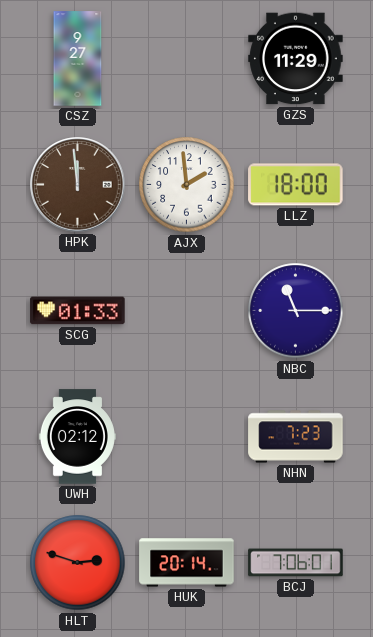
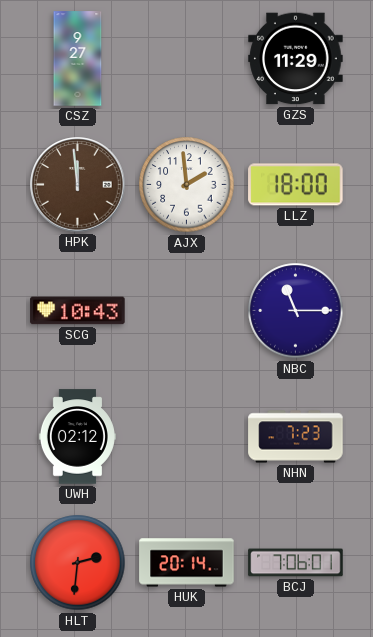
SCG: 01:33 -> 10:43 (78, 311)
HLT: 2:48 -> 2:31 (78, 563)
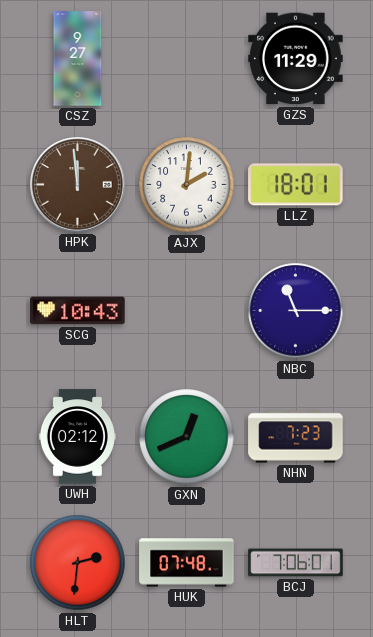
AJX: 1:59 -> 2:01 (187, 185)
LLZ: 18:00 -> 18:01 (296, 185)
GXN: none -> 12:41 (187, 437)
HUK: 20:14 -> 07:48 (187, 563)
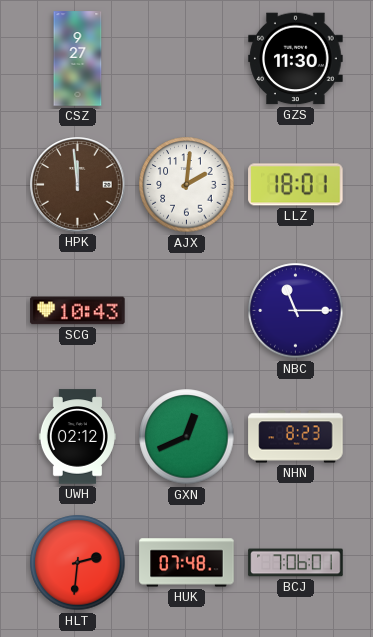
GZS: 11:29 -> 11:30 (296, 59)
NHN: 7:23 -> 8:23 (296, 437)
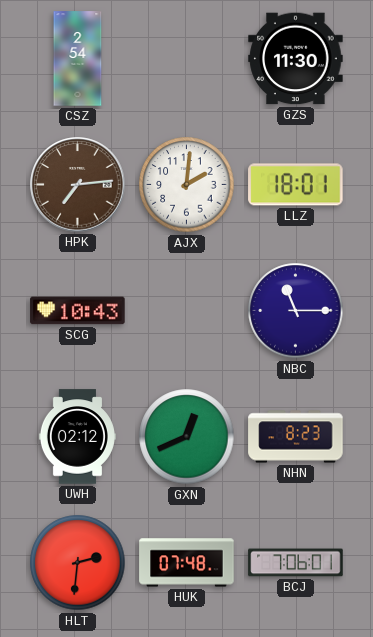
CSZ: 9:27 -> 2:54 (78, 59)
HPK: 11:59 -> 7:14 (78, 185)
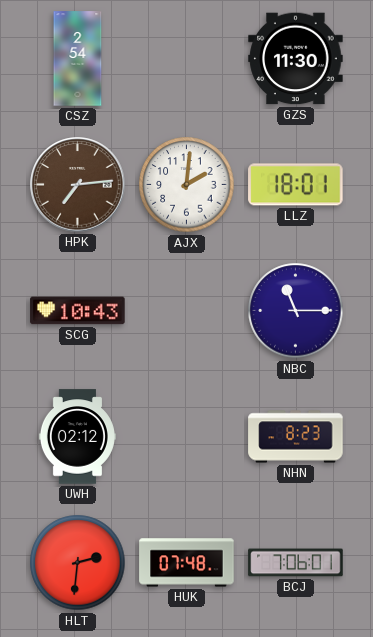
GXN: 12:41 -> none (187, 437)
